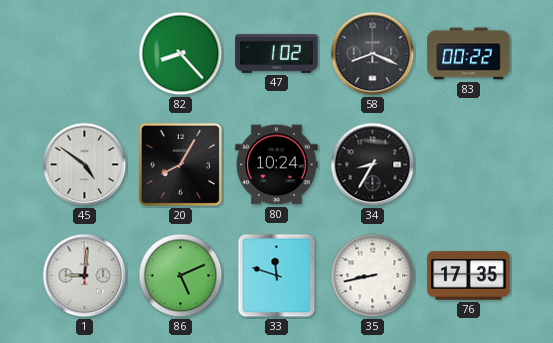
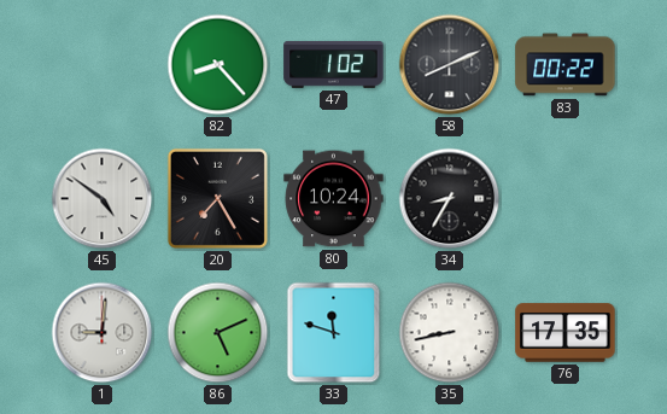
58: 8:19 -> 8:11 (450, 65)
20: 8:05 -> 7:25 (217, 198)
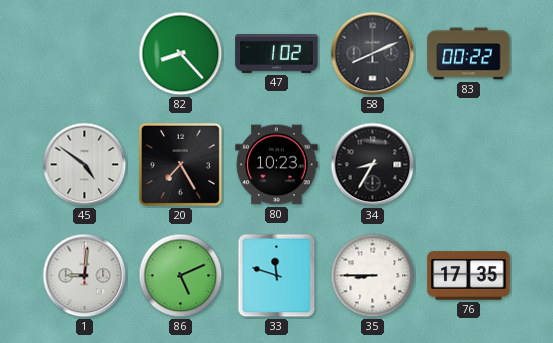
80: 10:24 -> 10:23 (277, 165)
35: 8:43 -> 8:45 (373, 276)
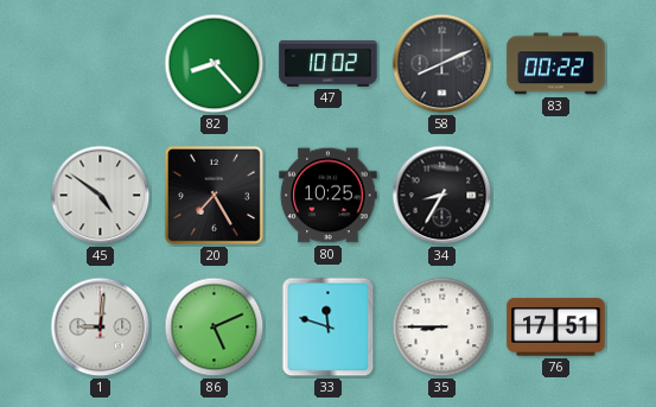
47: 1:02 -> 10:02 (329, 63)
80: 10:23 -> 10:25 (329, 196)
76: 17:35 -> 17:51 (556, 327)
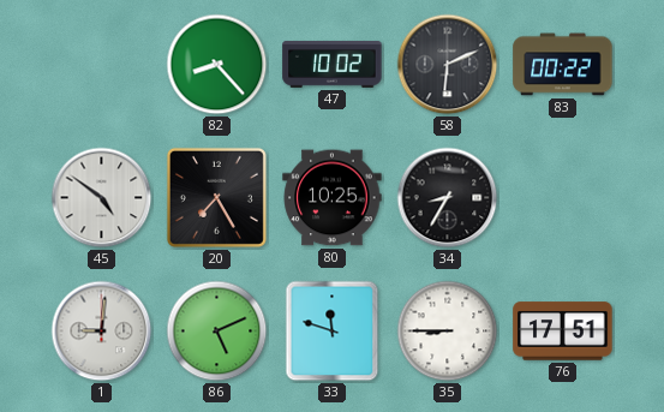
58: 8:11 -> 6:11 (448, 65)
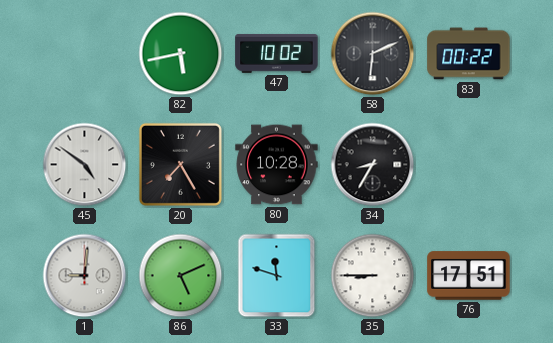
82: 8:23 -> 5:43 (181, 54)
80: 10:25 -> 10:28 (277, 165)
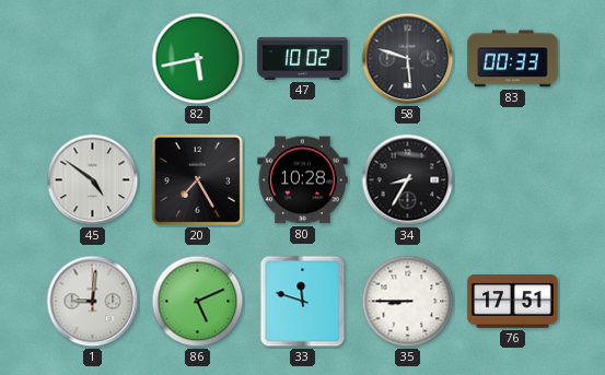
58: 6:11 -> 5:48 (408, 59)
83: 00:22 -> 00:33 (513, 59)
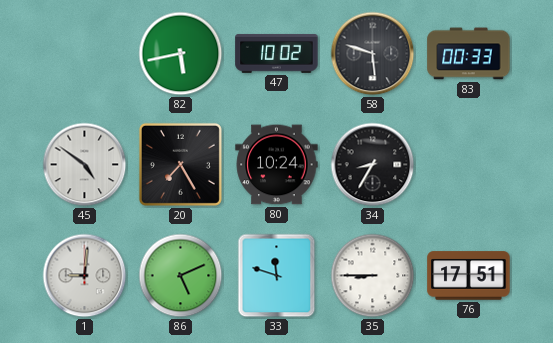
80: 10:28 -> 10:24 (277, 165)
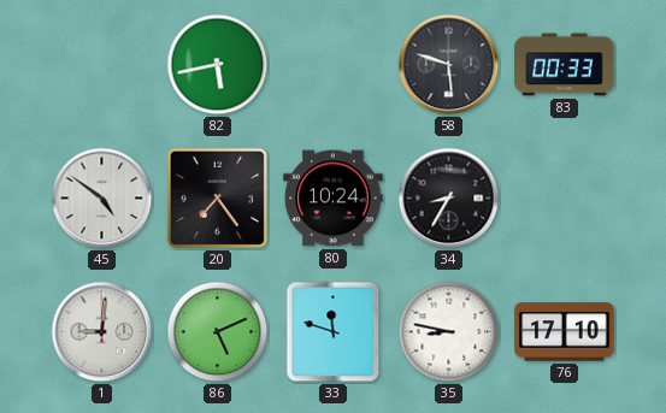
47: 10:02 -> none (277, 53)
20: 7:25 -> 7:24 (217, 197)
35: 8:45 -> 8:47 (449, 332)
76: 17:51 -> 17:10 (565, 332)
